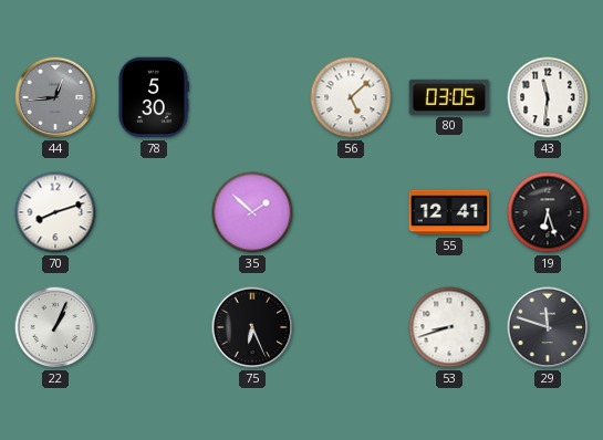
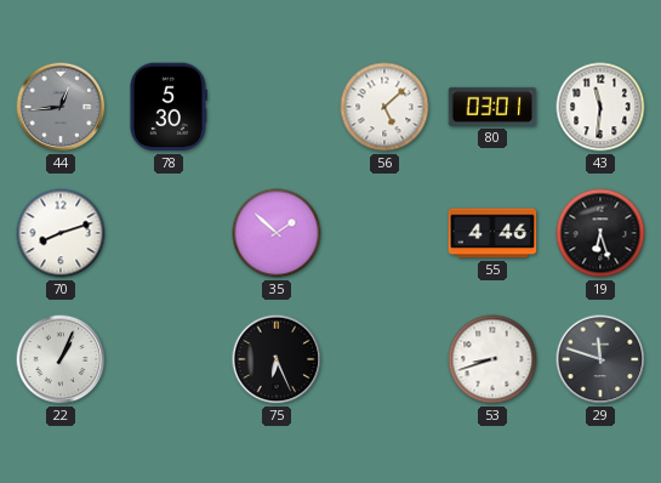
80: 03:05 -> 03:01 (492, 107)
55: 12:41 -> 4:46 (492, 233)
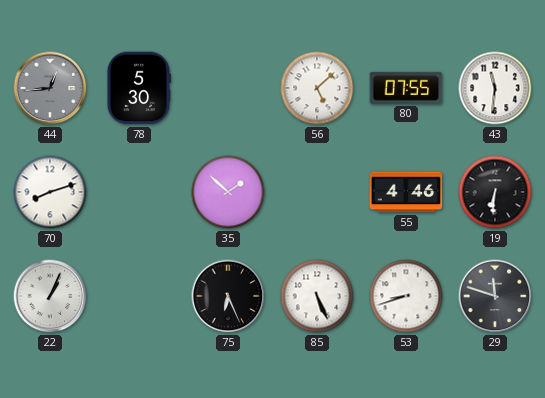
80: 03:01 -> 07:55 (406, 88)
19: 6:27 -> 6:31 (495, 192)
85: none -> 5:26 (317, 296)
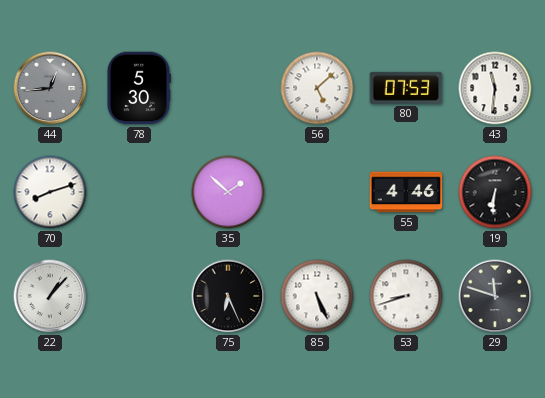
80: 07:55 -> 07:53 (406, 88)
22: 1:04 -> 1:07 (50, 296)
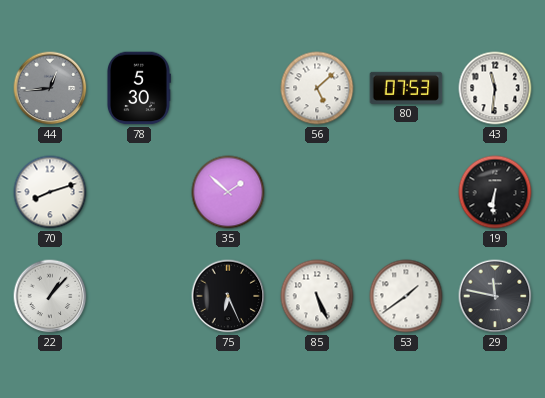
55: 4:46 -> none (406, 192)
53: 8:42 -> 1:39 (406, 296)
29: 11:48 -> 11:47 (495, 296)
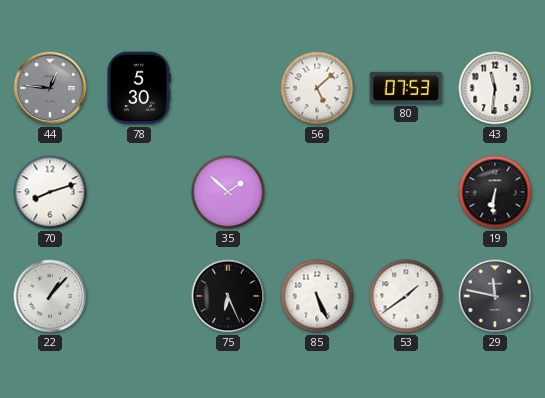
44: 12:44 -> 12:46 (50, 88)
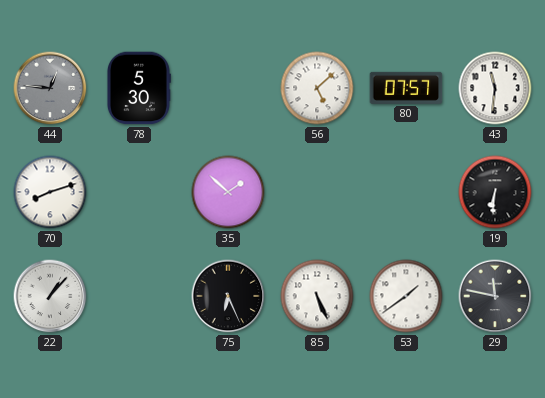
80: 07:53 -> 07:57 (406, 88)
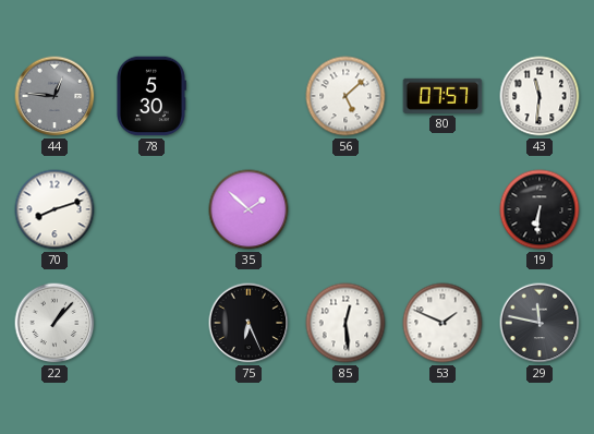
85: 5:26 -> 12:29 (346, 323)
53: 1:39 -> 1:49 (443, 323)
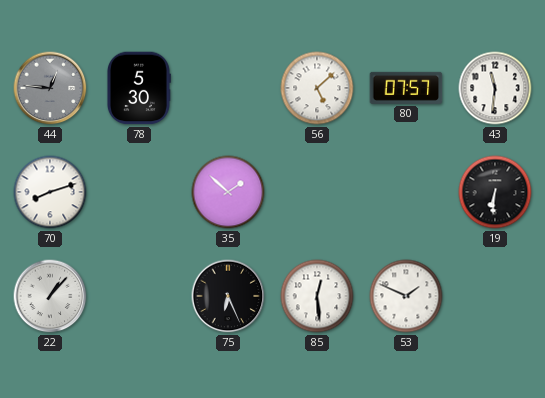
29: 11:47 -> none (540, 323)
